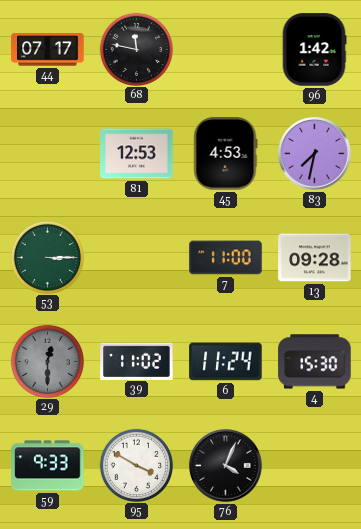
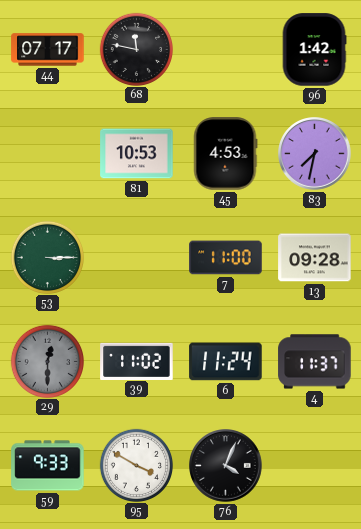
81: 12:53 -> 10:53 (137, 154)
4: 15:30 -> 11:37 (315, 362)
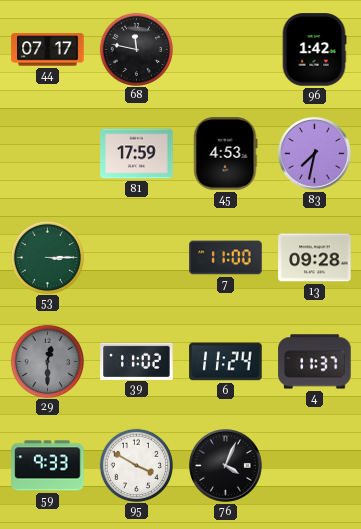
81: 10:53 -> 17:59 (137, 154)
